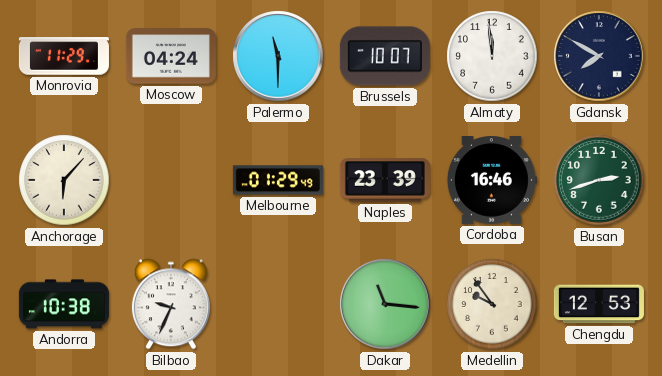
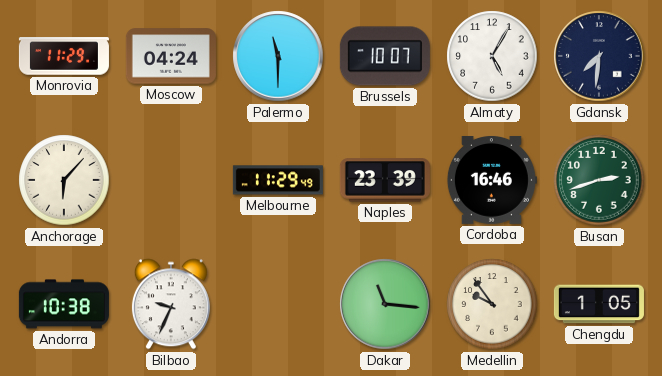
Almaty: 11:59 -> 5:05 (492, 56)
Gdansk: 7:50 -> 7:31 (599, 56)
Melbourne: 01:29 -> 11:29 (278, 180)
Chengdu: 12:53 -> 1:05 (599, 304)
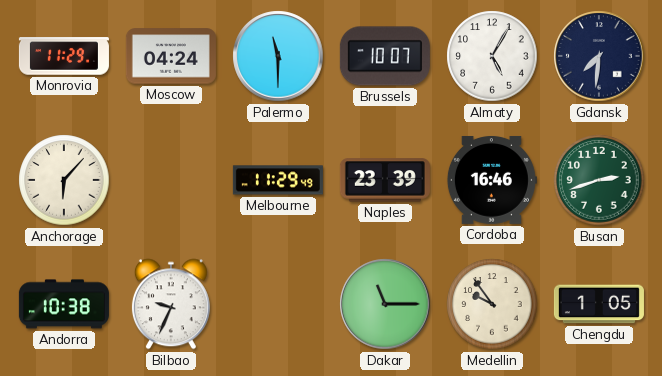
Dakar: 11:16 -> 11:15 (385, 304)
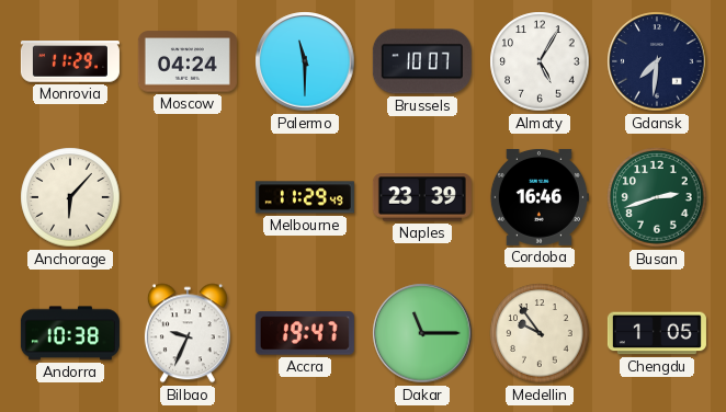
Accra: none -> 19:47 (305, 333)
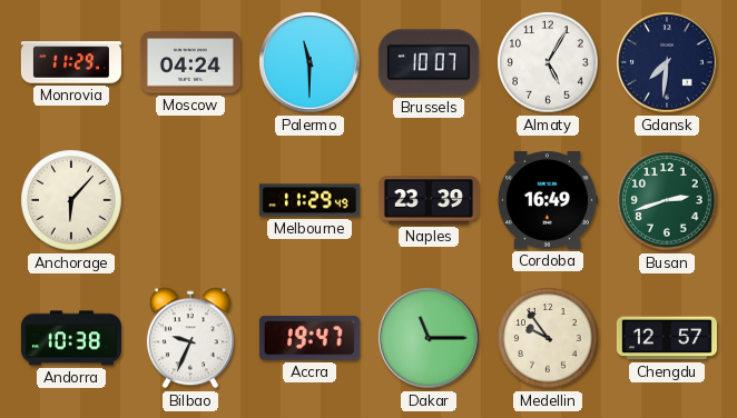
Cordoba: 16:46 -> 16:49 (547, 200)
Chengdu: 1:05 -> 12:57 (667, 338)
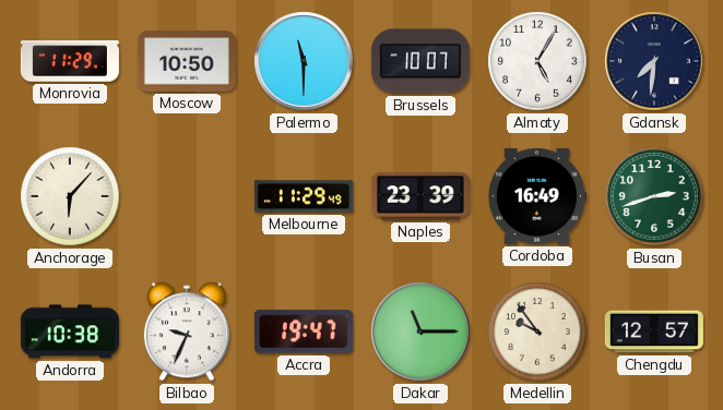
Moscow: 04:24 -> 10:50 (187, 61)
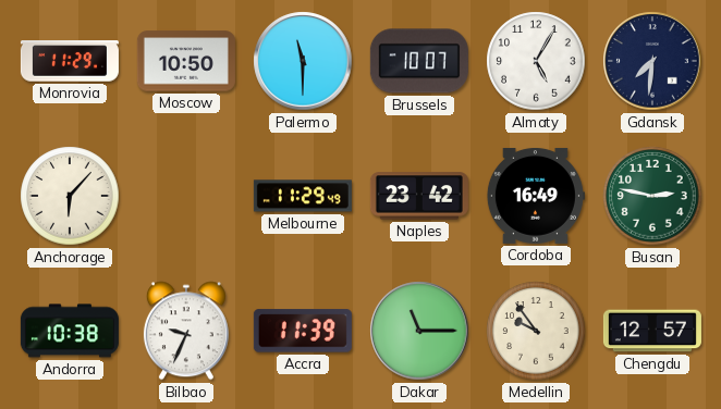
Naples: 23:39 -> 23:42 (419, 196)
Busan: 2:42 -> 2:47 (652, 196)
Accra: 19:47 -> 11:39 (303, 331)
